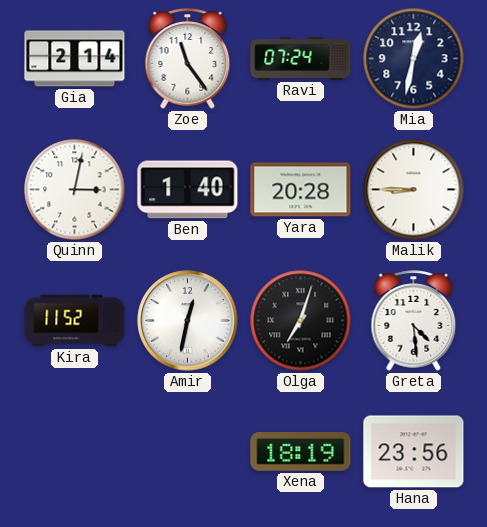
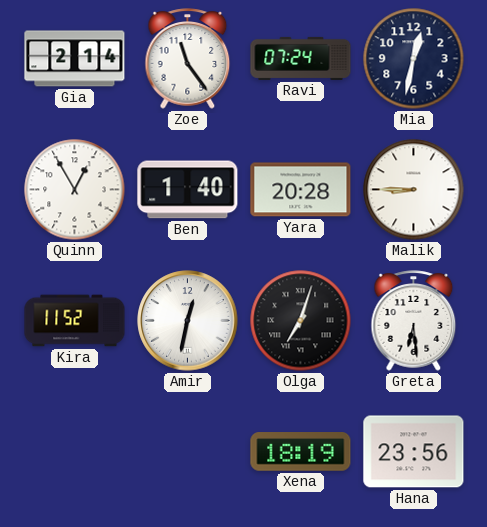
Quinn: 3:02 -> 12:55 (75, 190)
Greta: 4:29 -> 6:29 (414, 321)
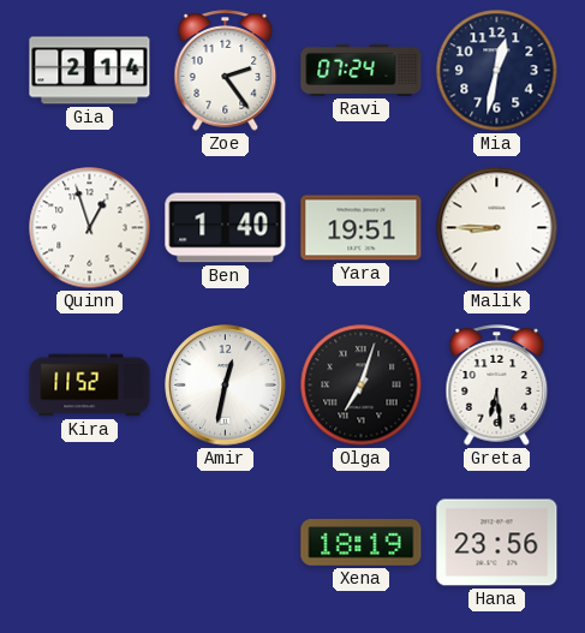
Zoe: 11:24 -> 2:24 (226, 71)
Quinn: 12:55 -> 12:57 (90, 228)
Yara: 20:28 -> 19:51 (362, 228)
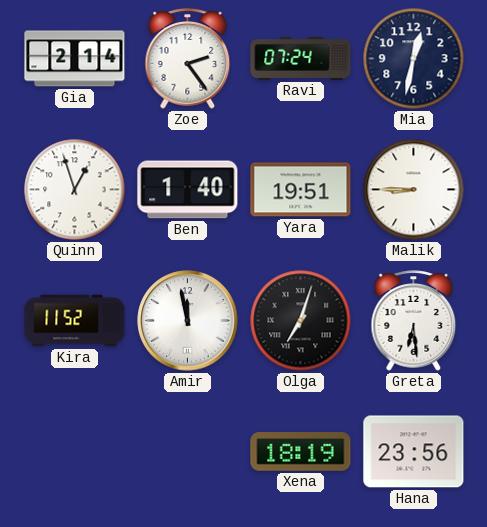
Amir: 12:32 -> 11:58 (188, 321)
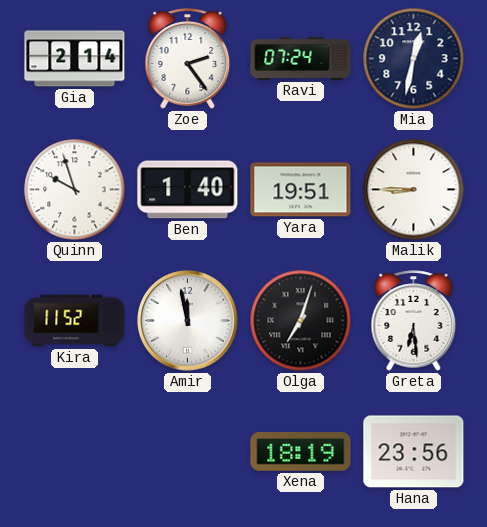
Quinn: 12:57 -> 9:57 (75, 190)
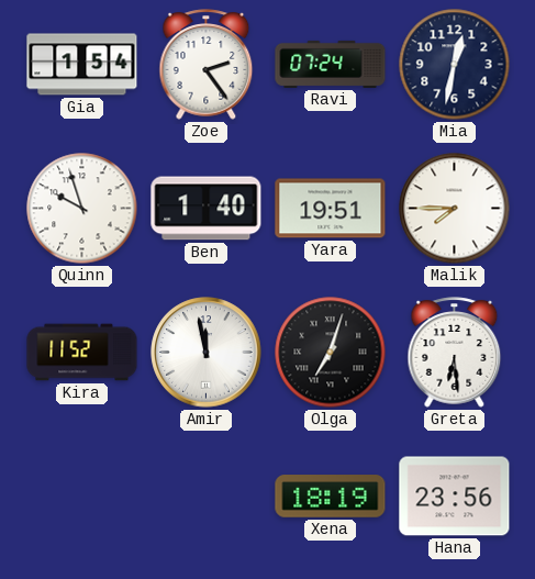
Gia: 2:14 -> 1:54 (82, 65)
Malik: 8:45 -> 7:45 (455, 209)
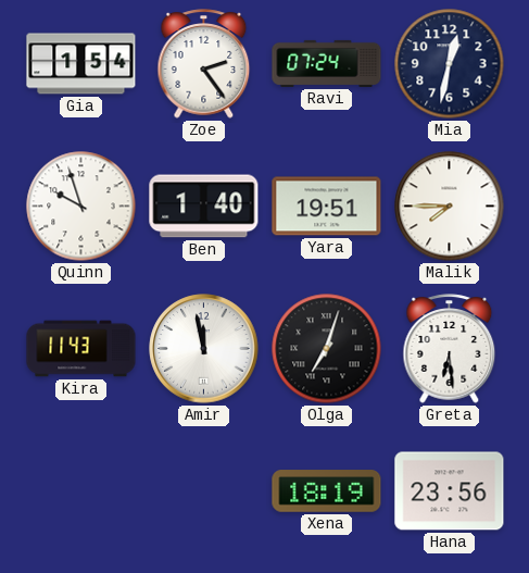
Kira: 11:52 -> 11:43 (81, 349)
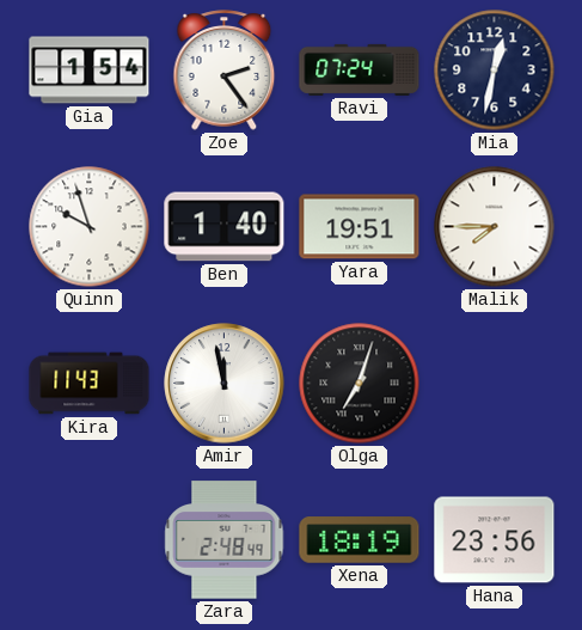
Greta: 6:29 -> none (450, 349)
Zara: none -> 2:48 (225, 540)
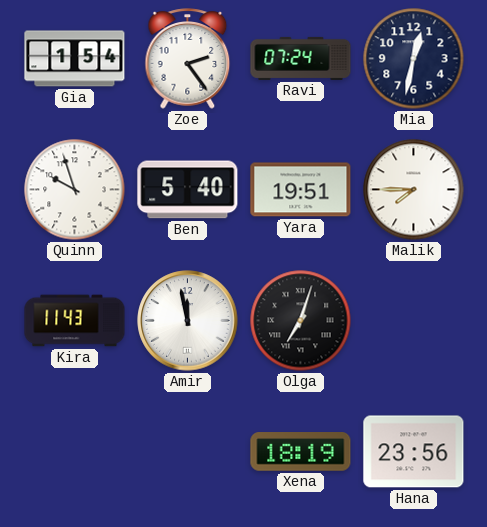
Ben: 1:40 -> 5:40 (188, 190)
Zara: 2:48 -> none (225, 540)
